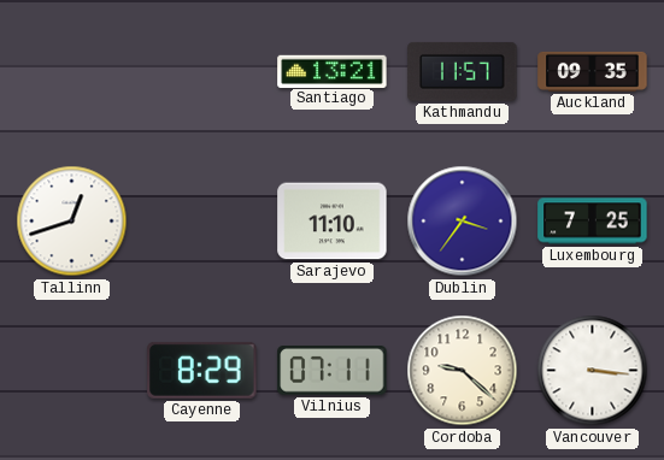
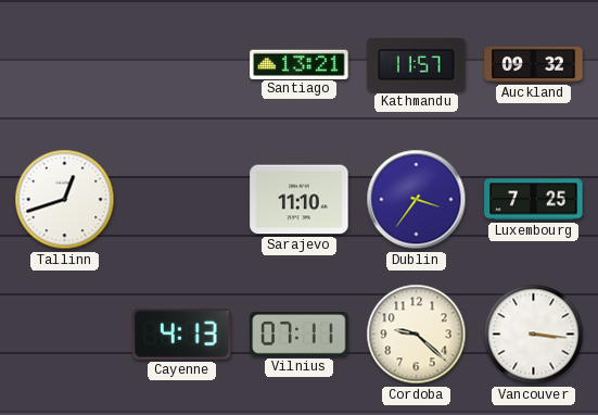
Auckland: 09:35 -> 09:32 (534, 64)
Cayenne: 8:29 -> 4:13 (182, 334)
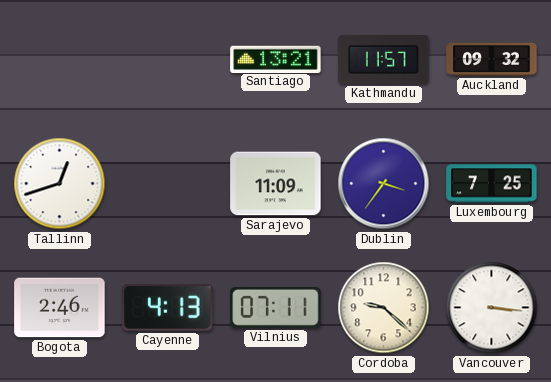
Sarajevo: 11:10 -> 11:09 (276, 184)
Bogota: none -> 2:46 (60, 308)
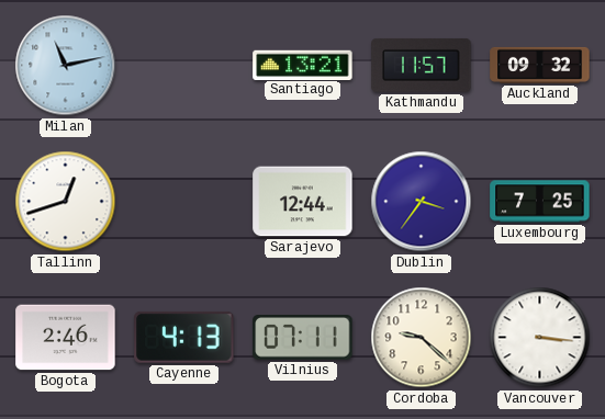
Milan: none -> 11:13 (66, 66)
Sarajevo: 11:09 -> 12:44 (303, 202)
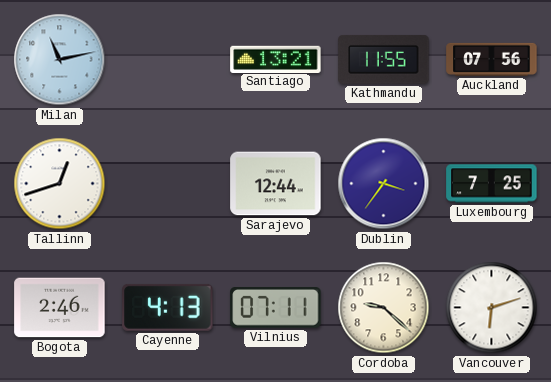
Kathmandu: 11:57 -> 11:55 (384, 59)
Auckland: 09:32 -> 07:56 (492, 59)
Vancouver: 3:16 -> 6:12 (492, 308)
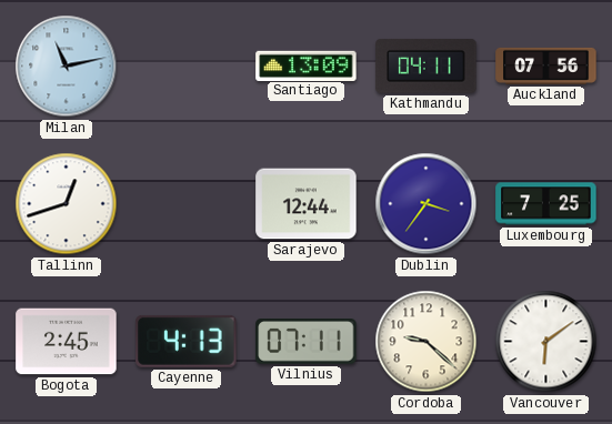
Santiago: 13:21 -> 13:09 (307, 65)
Kathmandu: 11:55 -> 04:11 (427, 65)
Bogota: 2:46 -> 2:45 (67, 342)
Vancouver: 6:12 -> 6:09 (546, 342)
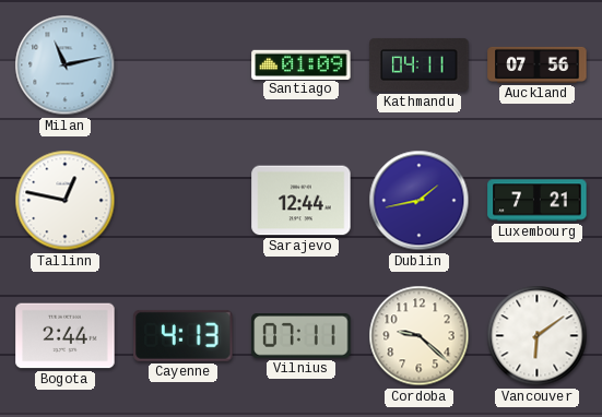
Santiago: 13:09 -> 01:09 (302, 64)
Tallinn: 12:42 -> 12:47 (66, 201)
Dublin: 3:36 -> 1:43 (420, 201)
Luxembourg: 7:25 -> 7:21 (538, 201)
Bogota: 2:45 -> 2:44 (66, 336)
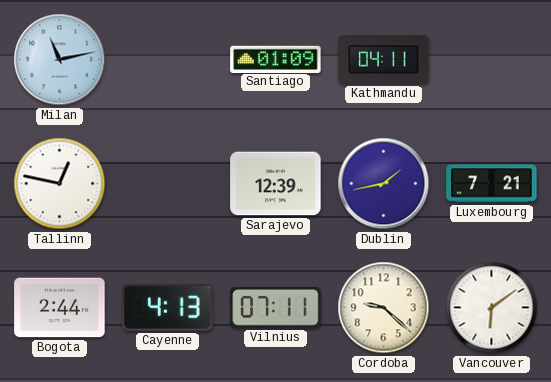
Auckland: 07:56 -> none (538, 64)
Sarajevo: 12:44 -> 12:39 (276, 184)
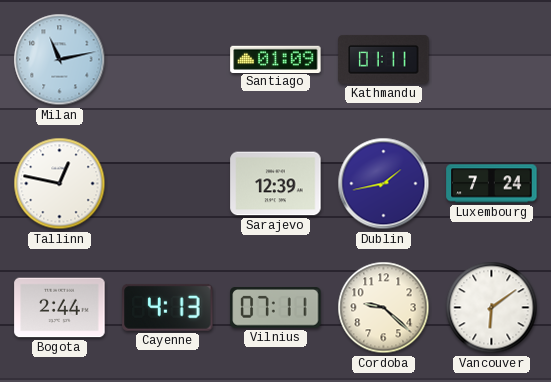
Kathmandu: 04:11 -> 01:11 (384, 59)
Luxembourg: 7:21 -> 7:24 (492, 184)
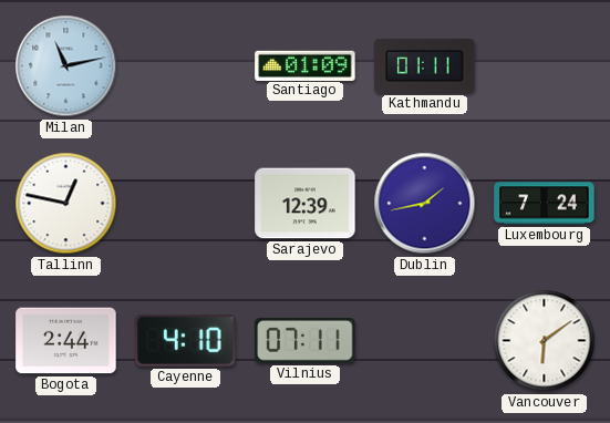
Cayenne: 4:13 -> 4:10 (186, 340)
Cordoba: 9:22 -> none (384, 308)
